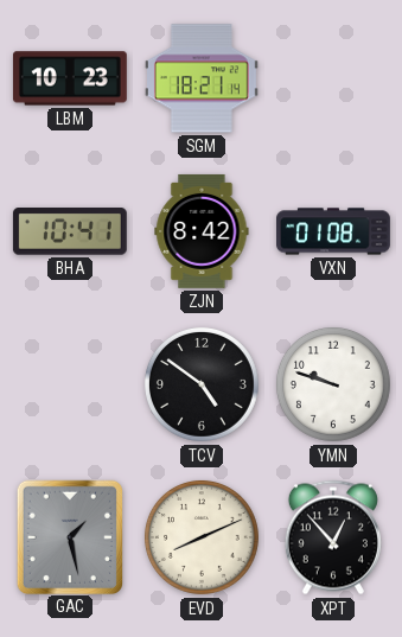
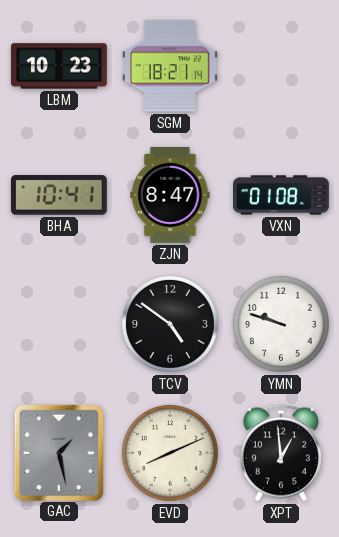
ZJN: 8:42 -> 8:47 (170, 195)
XPT: 12:53 -> 12:59 (281, 453)
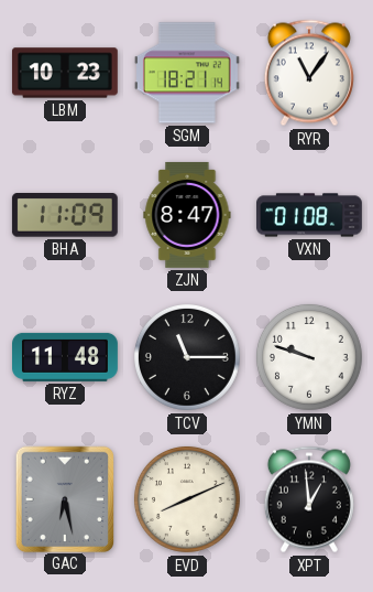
RYR: none -> 11:06 (309, 73)
BHA: 10:41 -> 11:09 (65, 215)
RYZ: none -> 11:48 (66, 357)
TCV: 4:51 -> 11:15 (188, 358)
GAC: 1:28 -> 6:28 (64, 498)
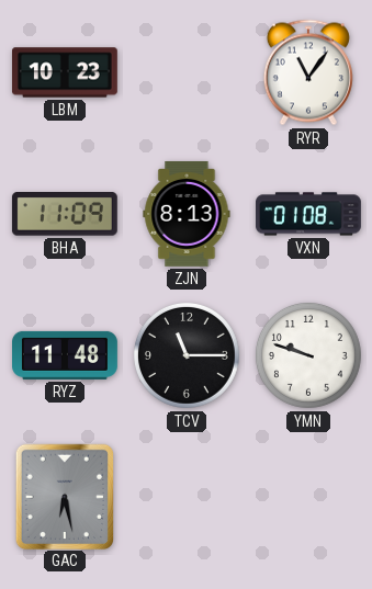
SGM: 18:21 -> none (187, 73)
ZJN: 8:47 -> 8:13 (187, 214)
EVD: 8:11 -> none (188, 500)
XPT: 12:59 -> none (309, 499)
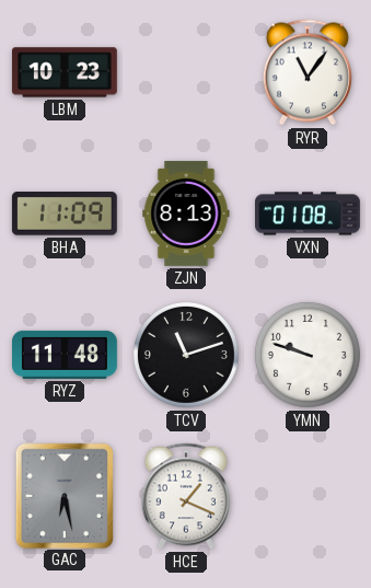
TCV: 11:15 -> 11:12 (187, 356)
HCE: none -> 1:19 (186, 496)
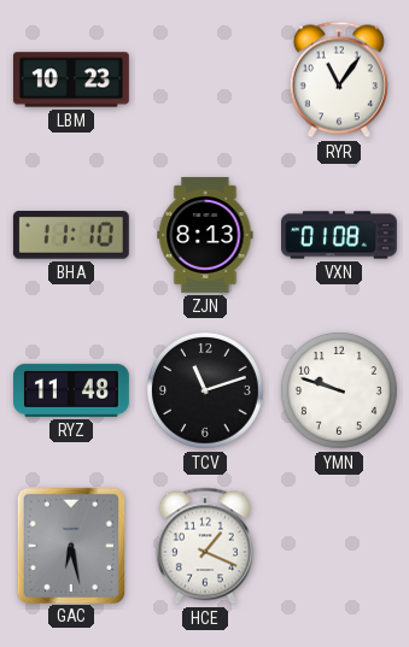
BHA: 11:09 -> 11:10 (71, 235)
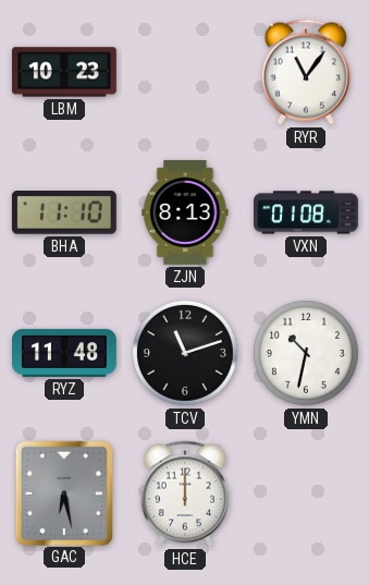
YMN: 9:48 -> 10:32 (307, 354)
HCE: 1:19 -> 12:00 (185, 493)
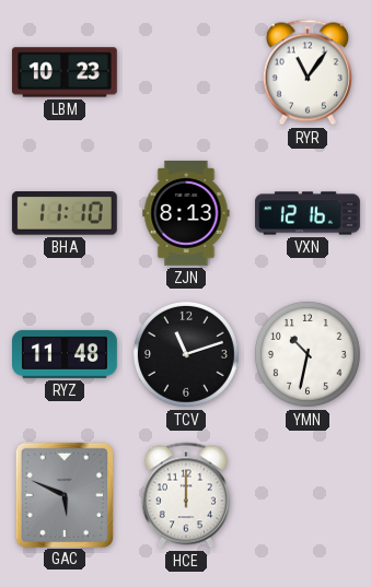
VXN: 01:08 -> 12:16 (309, 213)
GAC: 6:28 -> 5:49 (63, 494)
